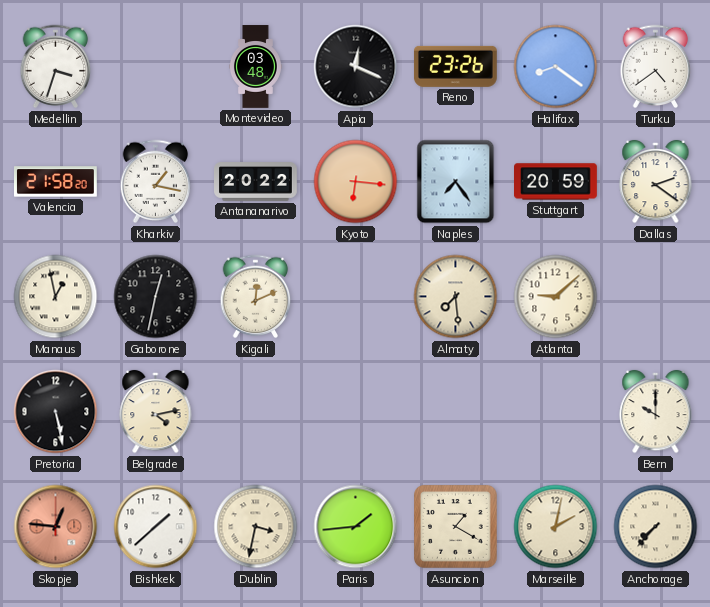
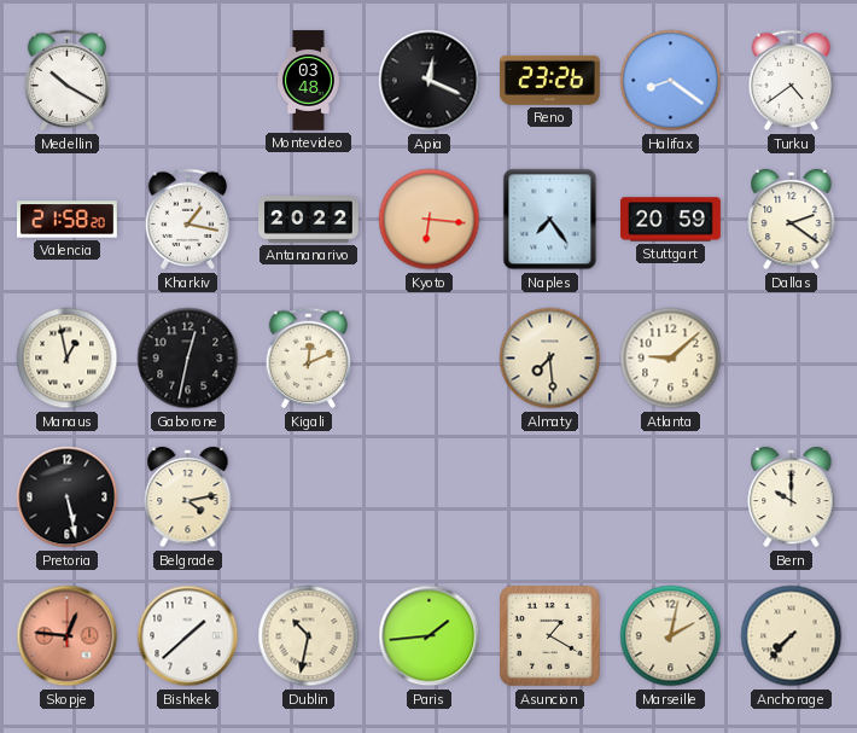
Medellin: 3:33 -> 10:20 (68, 81)
Dublin: 3:32 -> 10:32 (309, 636)
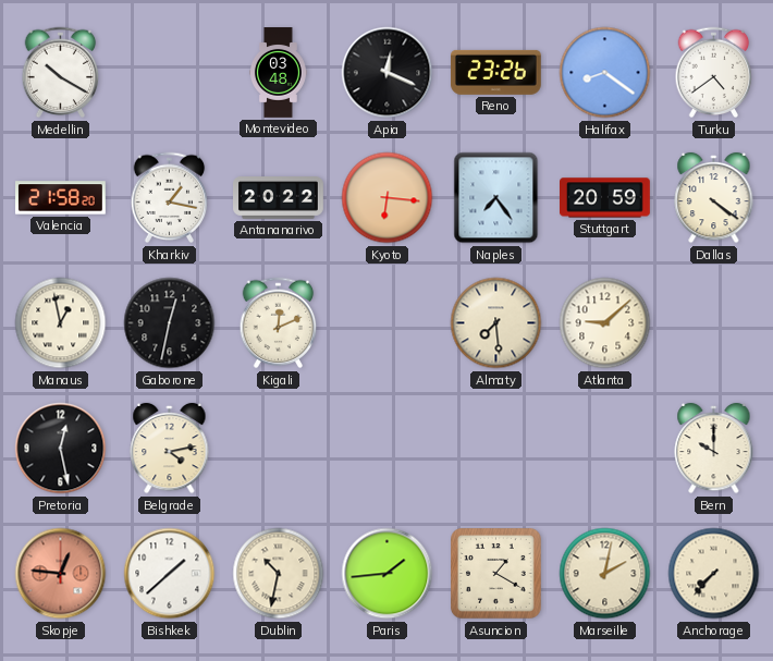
Dallas: 2:21 -> 4:21 (714, 198)
Pretoria: 5:28 -> 12:28 (61, 449)
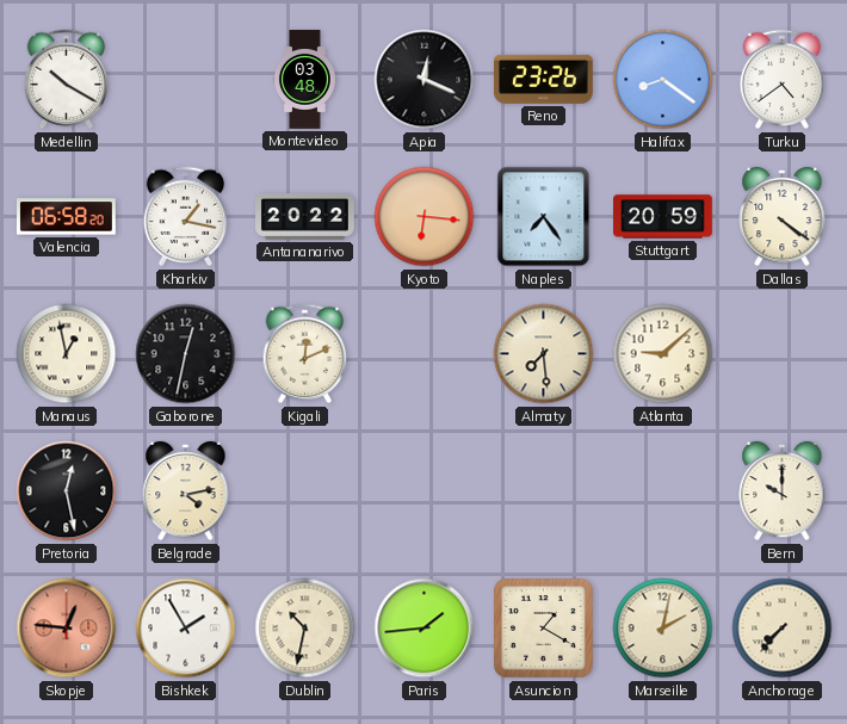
Valencia: 21:58 -> 06:58 (67, 217)
Bishkek: 1:38 -> 1:55 (186, 629)
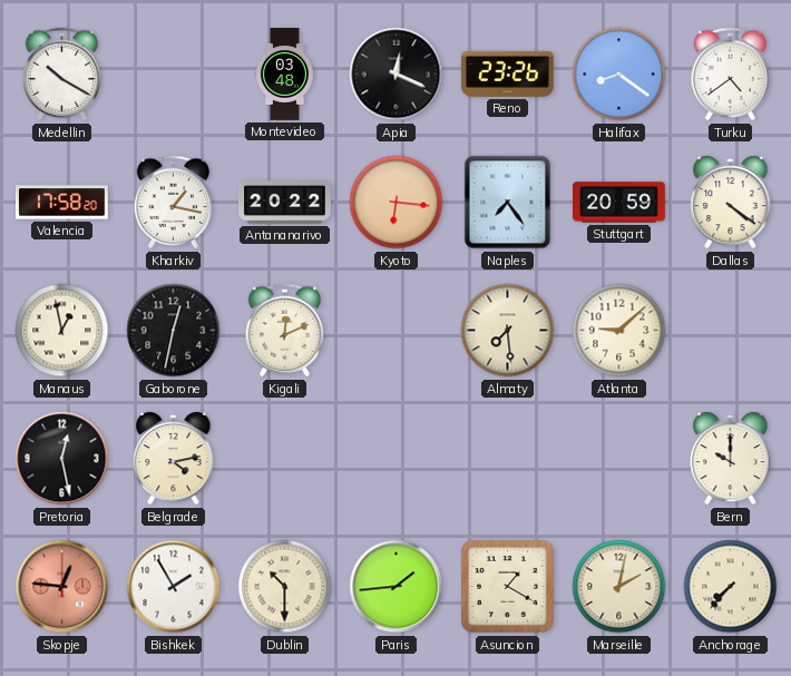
Valencia: 06:58 -> 17:58 (62, 203)
Dublin: 10:32 -> 10:30 (285, 587)
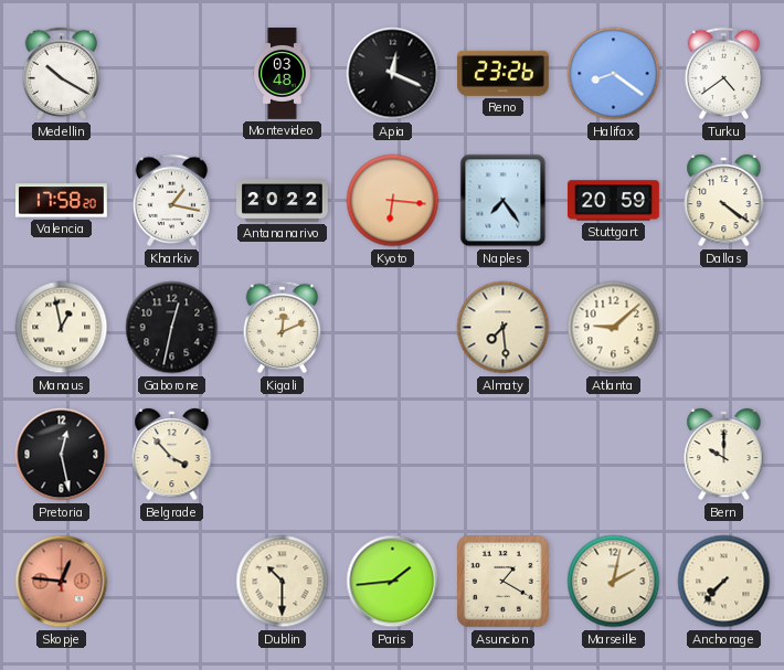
Belgrade: 4:13 -> 3:53 (172, 455)
Bishkek: 1:55 -> none (174, 587)
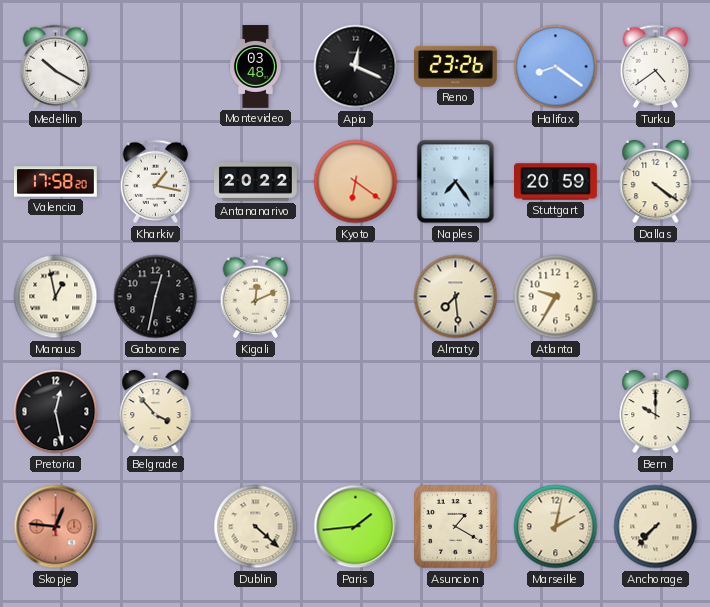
Kyoto: 6:16 -> 6:21 (356, 182)
Atlanta: 9:08 -> 9:35 (556, 297)
Dublin: 10:30 -> 4:22 (256, 527)
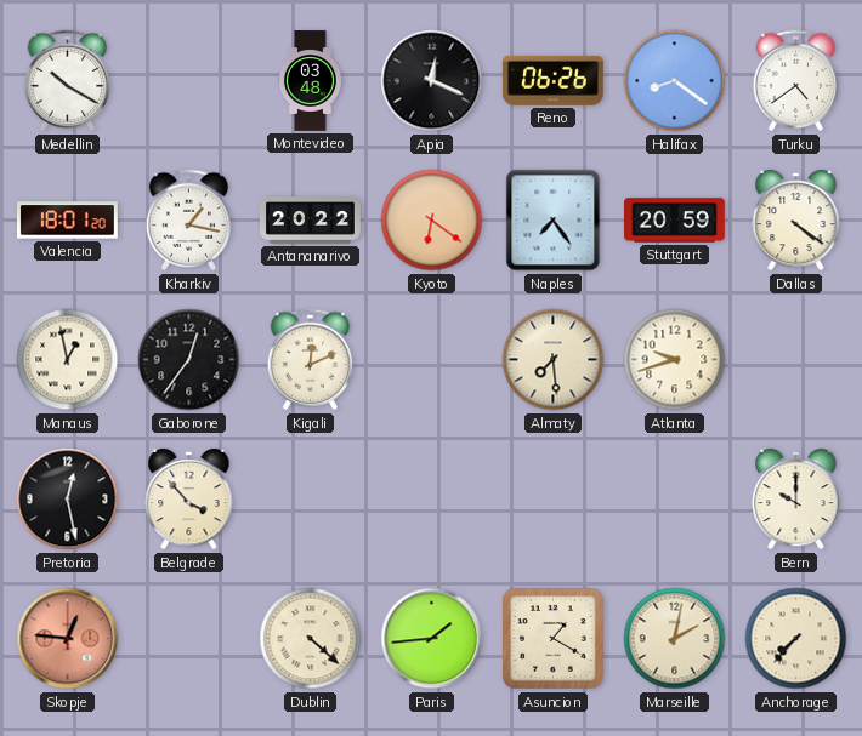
Reno: 23:26 -> 06:26 (552, 80)
Valencia: 17:58 -> 18:01 (68, 221)
Gaborone: 12:32 -> 12:36 (189, 360)
Atlanta: 9:35 -> 9:42 (675, 360)
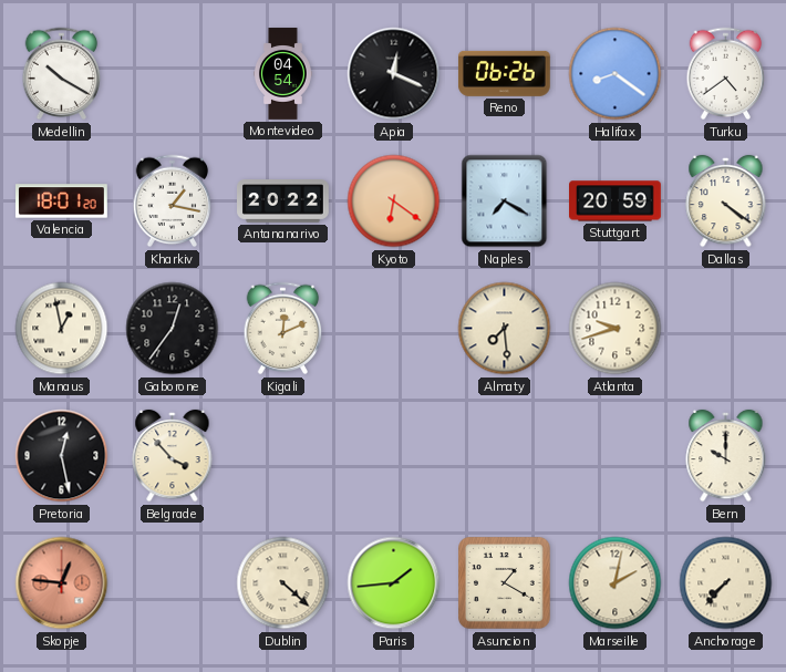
Montevideo: 03:48 -> 04:54 (283, 74)
Naples: 7:24 -> 7:20 (505, 201)
